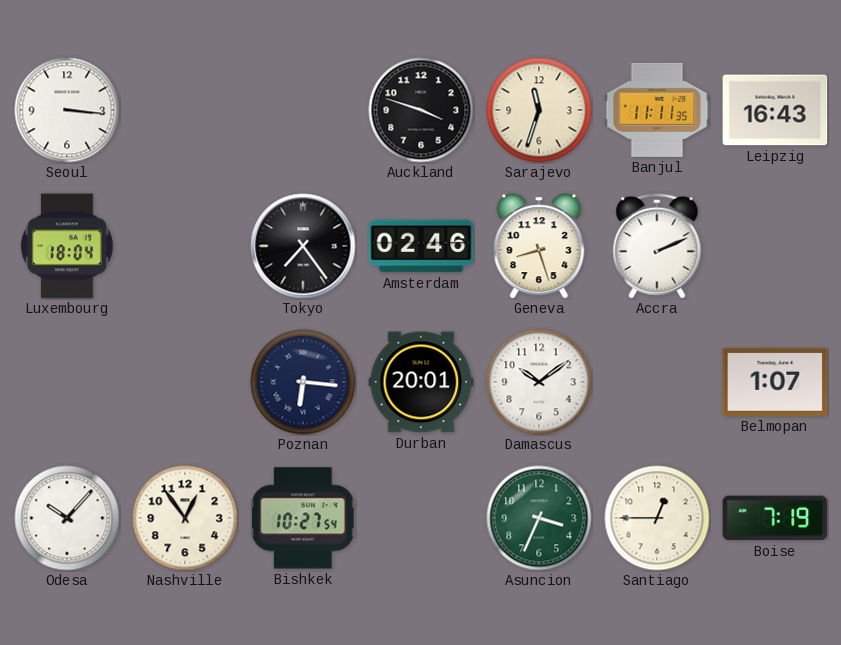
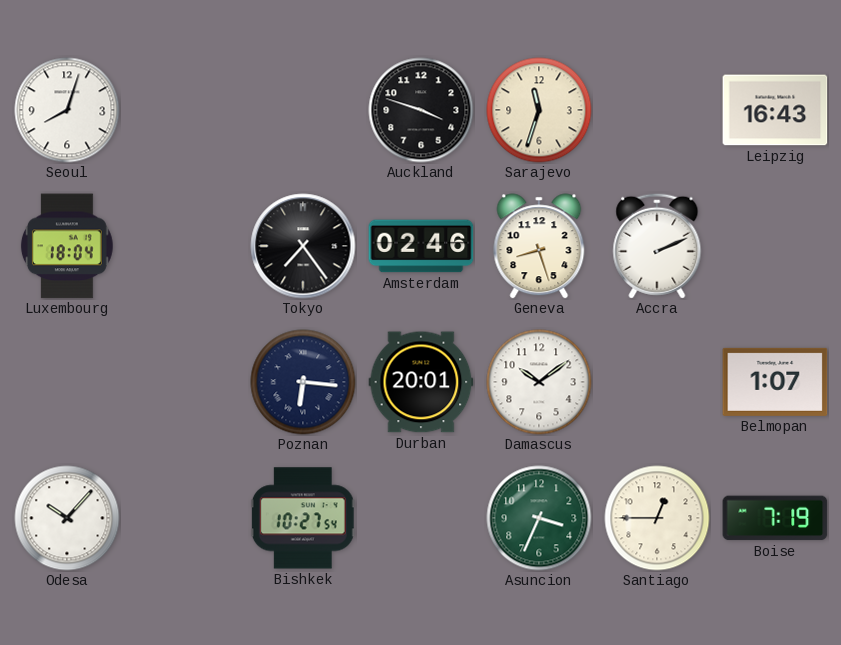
Seoul: 3:16 -> 8:03 (67, 110)
Banjul: 11:11 -> none (657, 110)
Nashville: 12:54 -> none (185, 518)
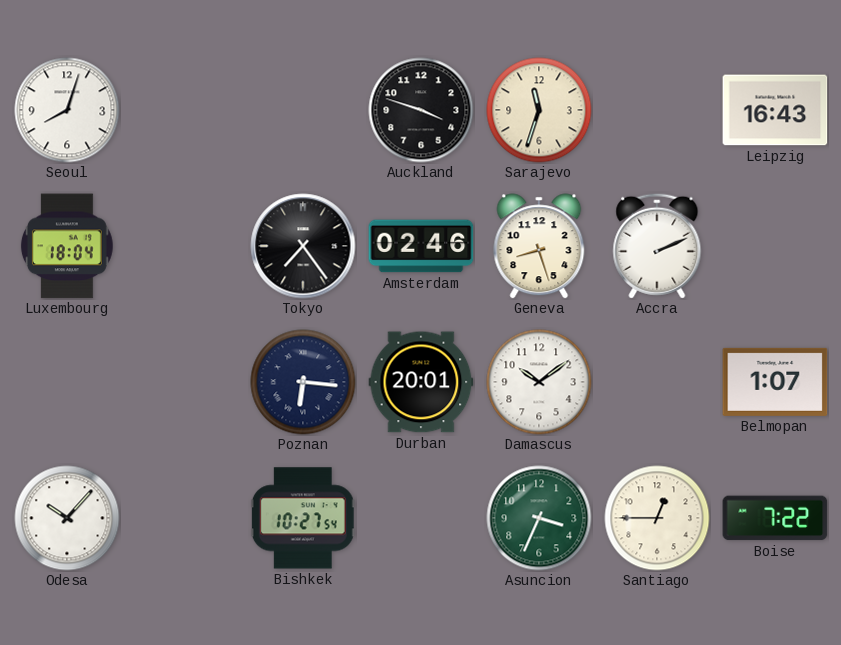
Boise: 7:19 -> 7:22 (775, 518)
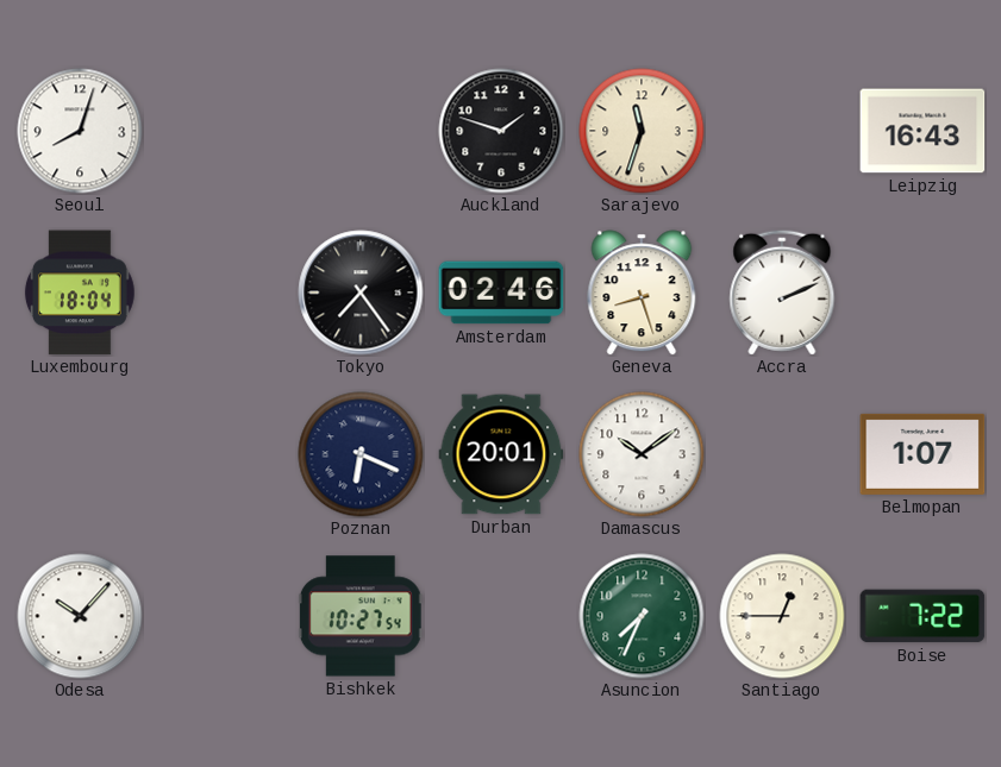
Auckland: 3:48 -> 1:48 (501, 131)
Poznan: 6:16 -> 6:19 (361, 454)
Asuncion: 3:34 -> 7:34 (642, 616)
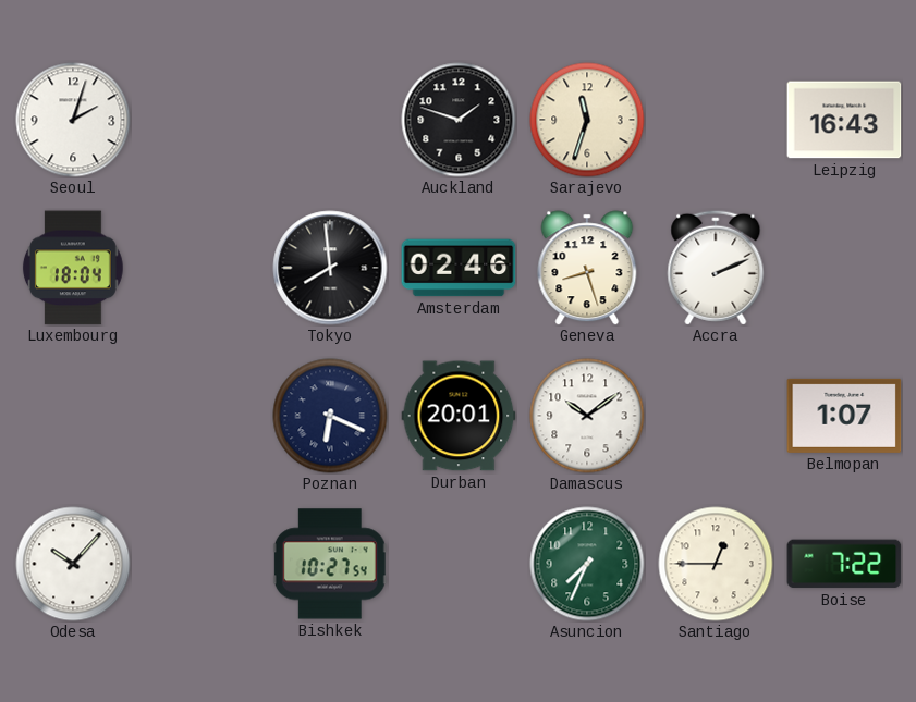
Seoul: 8:03 -> 2:03 (73, 120)
Tokyo: 7:24 -> 7:59 (330, 268)
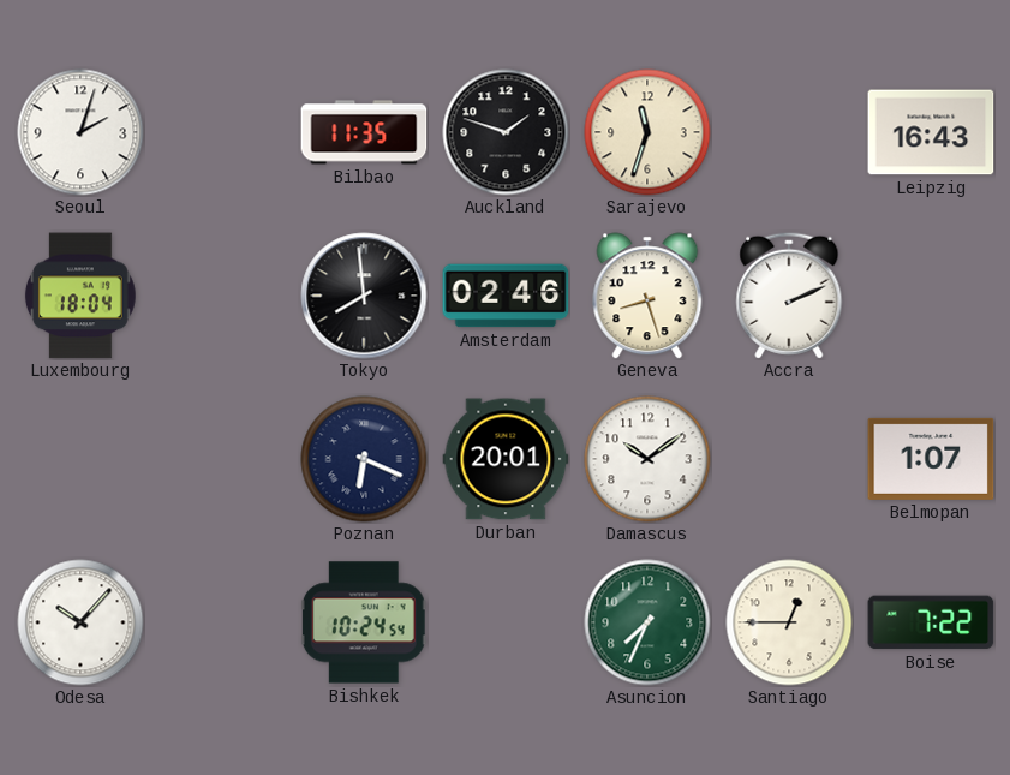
Bilbao: none -> 11:35 (364, 132)
Bishkek: 10:27 -> 10:24 (364, 622)
